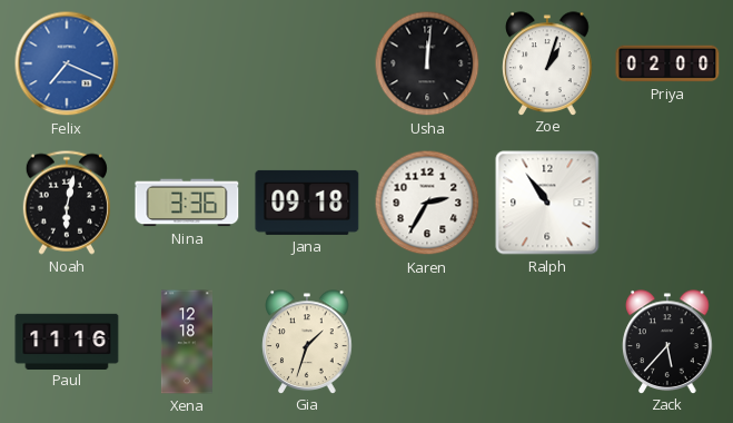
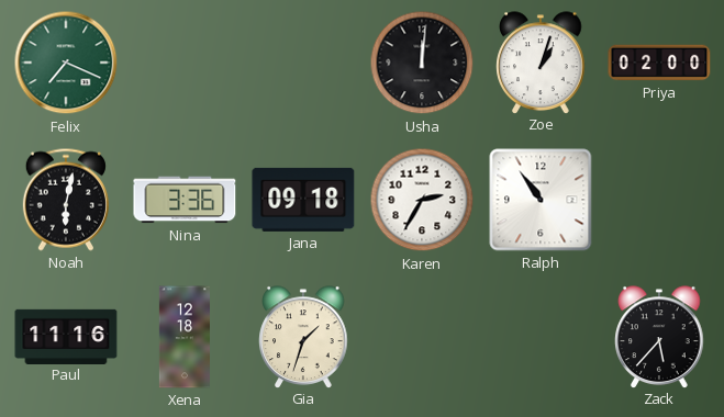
Felix dial: blue -> green (66, 63)
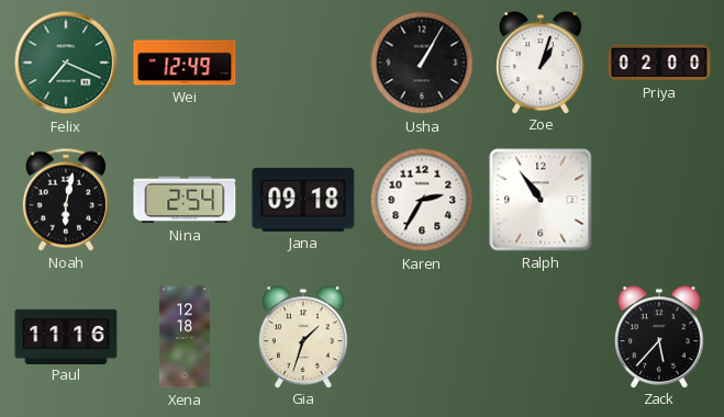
Wei: none -> 12:49 (185, 63)
Usha: 12:01 -> 1:05 (422, 63)
Nina: 3:36 -> 2:54 (185, 200)
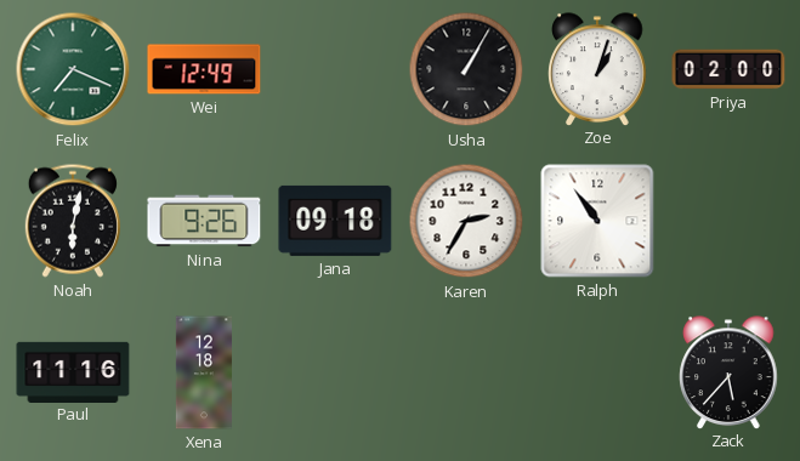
Nina: 2:54 -> 9:26 (204, 221)
Gia: 1:33 -> none (303, 337)
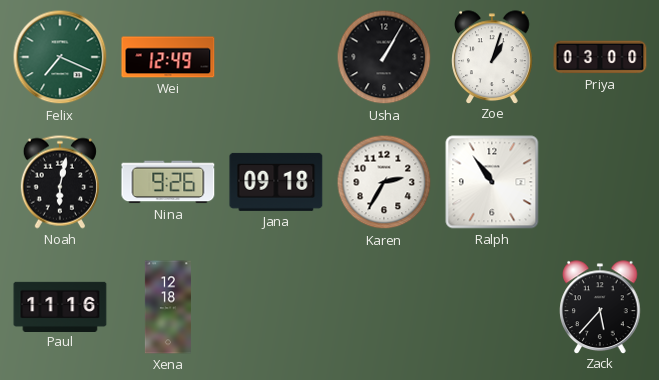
Priya: 02:00 -> 03:00 (600, 57)
